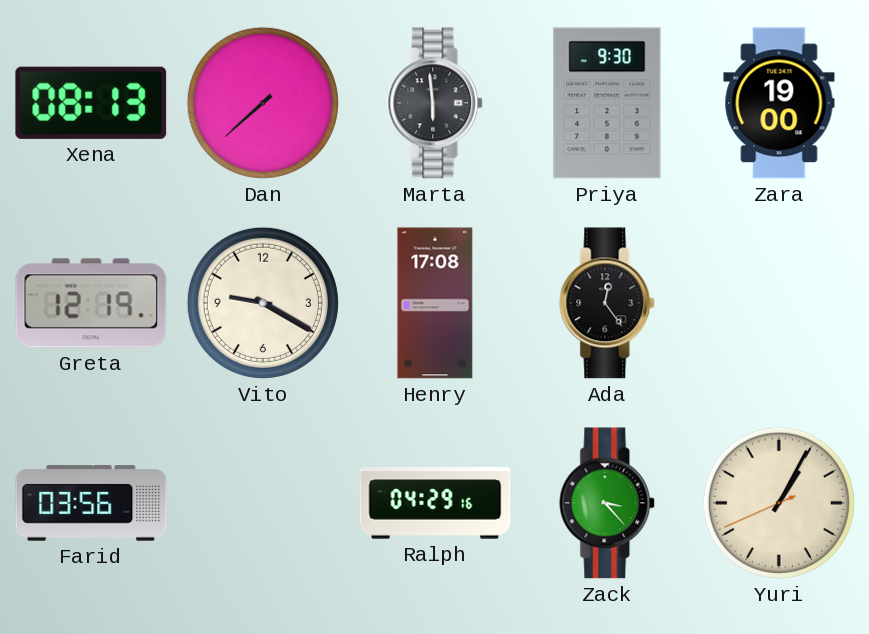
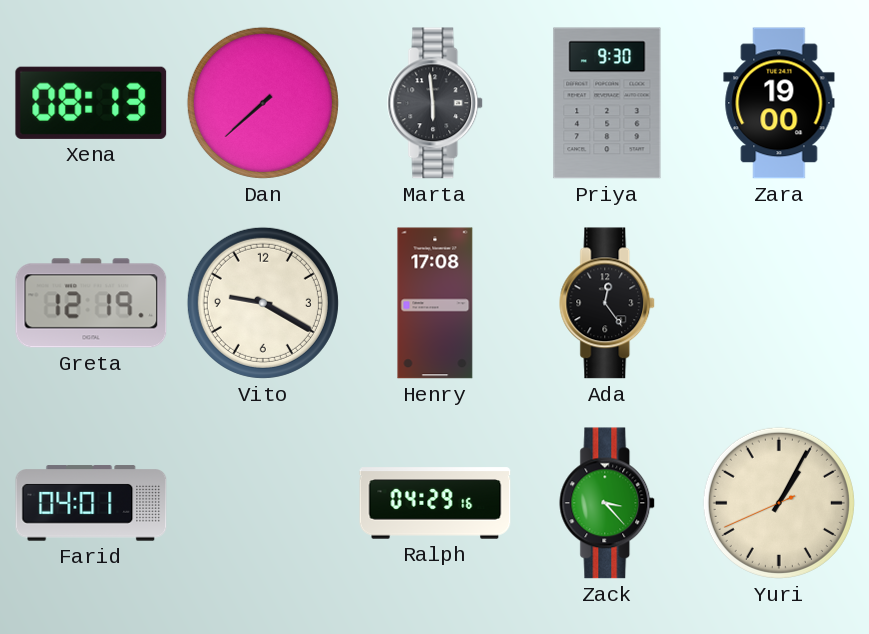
Farid: 03:56 -> 04:01 (91, 503)
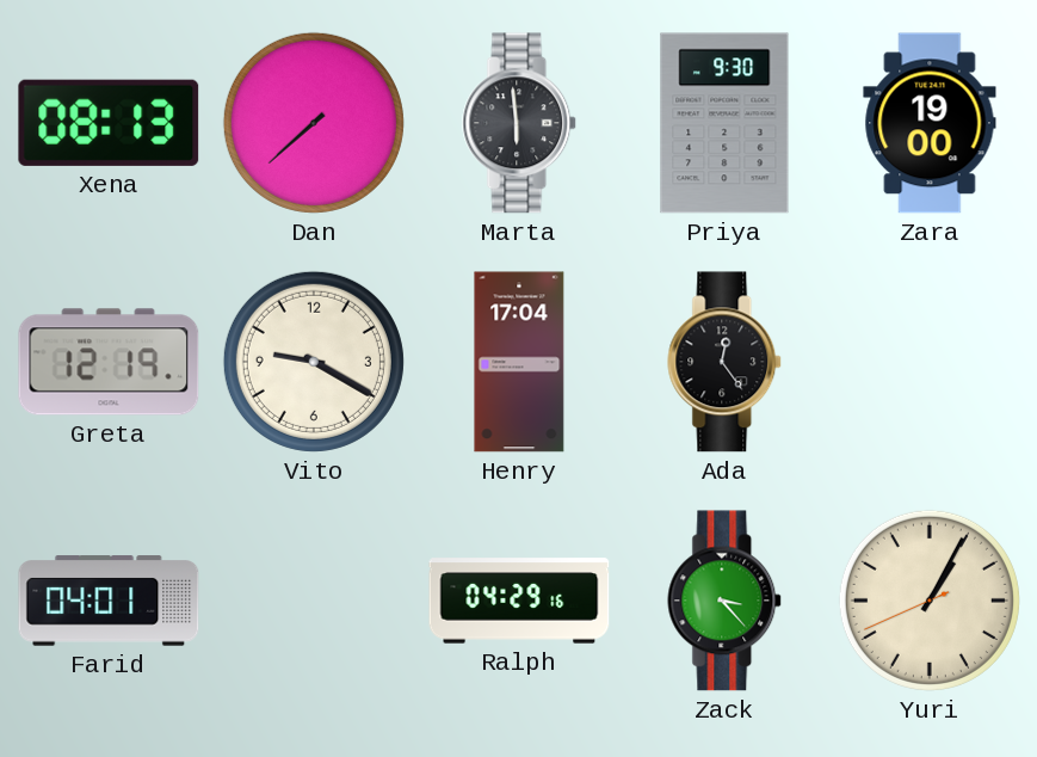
Henry: 17:08 -> 17:04 (519, 362)
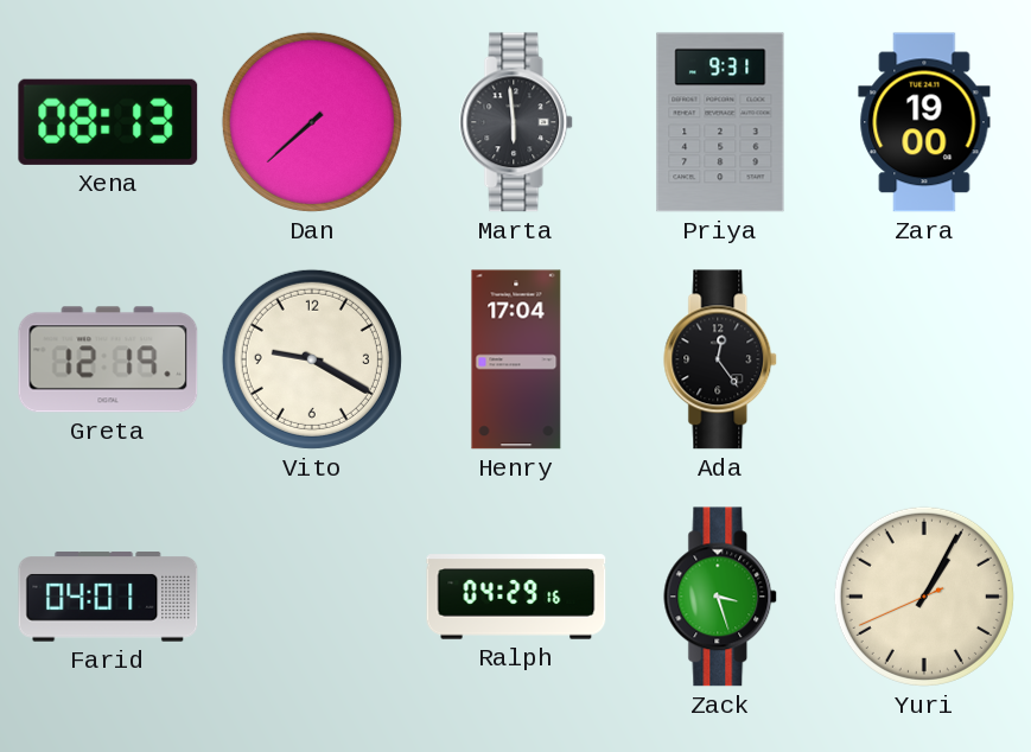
Priya: 9:30 -> 9:31 (720, 122)
Zack: 3:23 -> 3:27 (721, 597)
